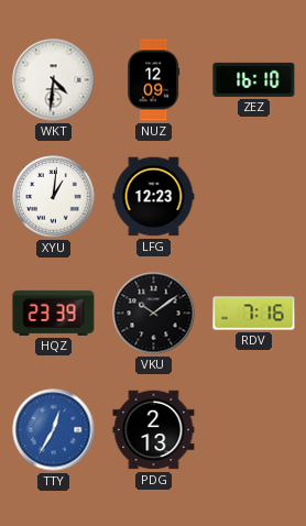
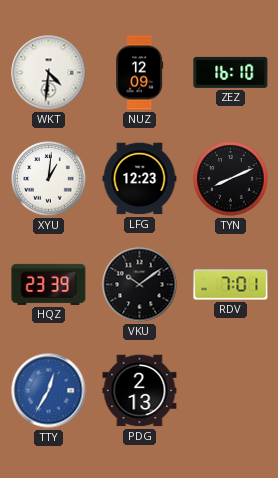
TYN: none -> 8:11 (231, 179)
RDV: 7:16 -> 7:01 (231, 285)
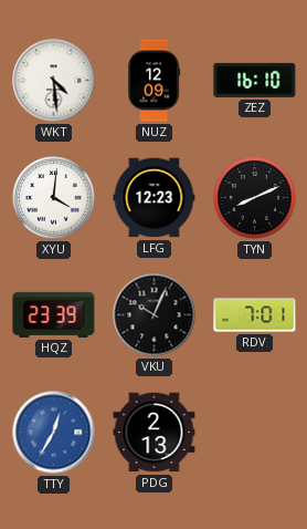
WKT: 4:31 -> 4:29 (54, 81)
XYU: 1:01 -> 4:01 (54, 198)
VKU: 10:09 -> 10:04 (155, 315)
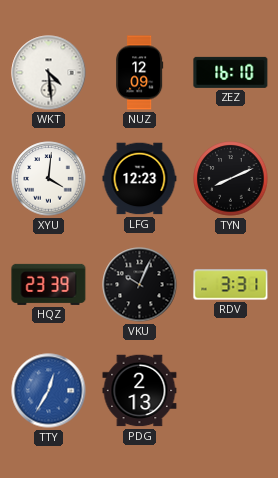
RDV: 7:01 -> 3:31 (231, 285)
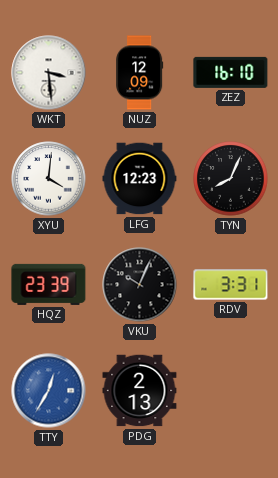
WKT: 4:29 -> 3:29 (49, 73)
TYN: 8:11 -> 8:04 (231, 179)
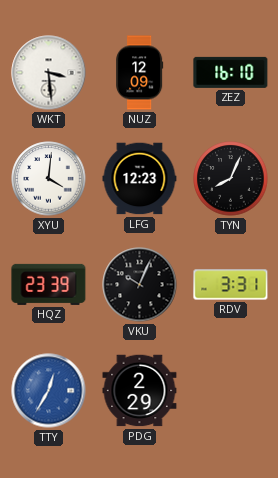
PDG: 2:13 -> 2:29 (140, 391)
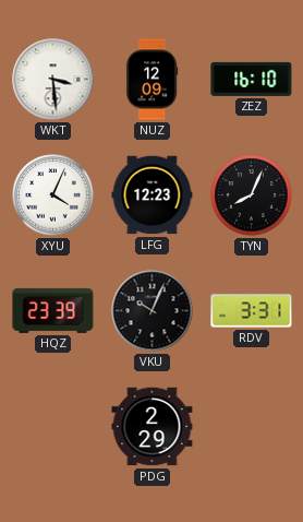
XYU: 4:01 -> 4:04 (53, 195)
TTY: 12:35 -> none (49, 391)
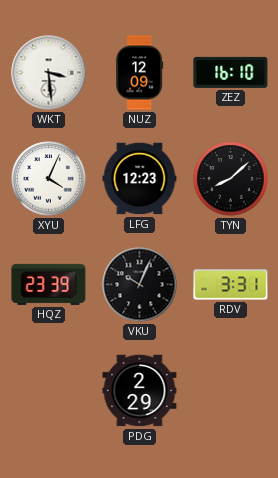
TYN: 8:04 -> 8:08 (231, 179)
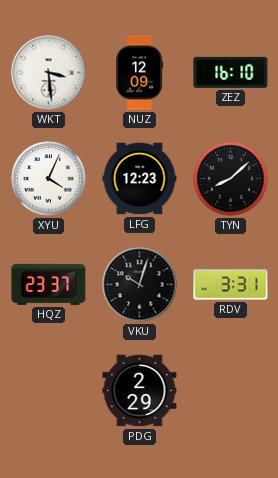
HQZ: 23:39 -> 23:37 (49, 284)
VKU: 10:04 -> 10:03 (140, 285)
